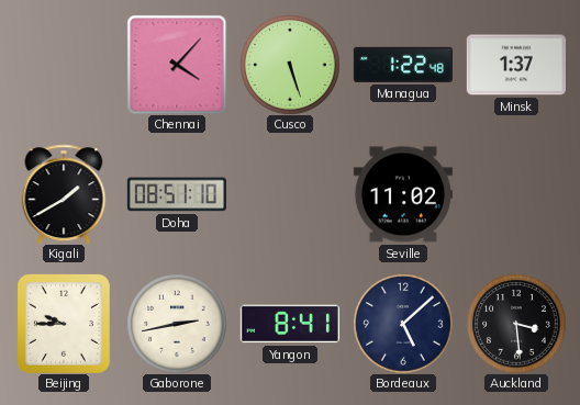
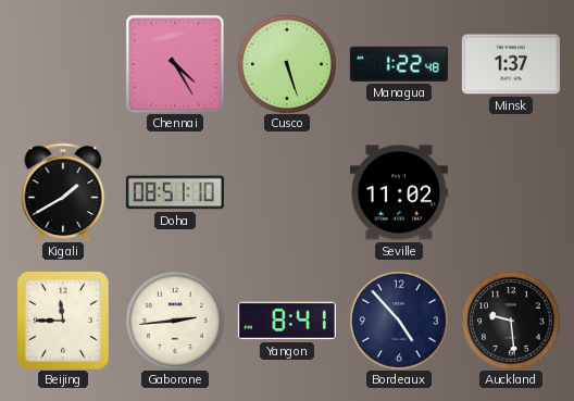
Chennai: 4:07 -> 4:25 (175, 64)
Beijing: 9:45 -> 11:45 (63, 321)
Gaborone: 2:43 -> 2:44 (175, 321)
Bordeaux: 5:08 -> 4:53 (399, 321)
Auckland: 3:29 -> 9:29 (511, 321)
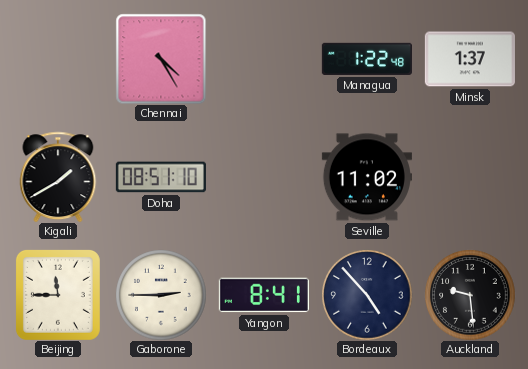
Cusco: 5:27 -> none (287, 64)
Gaborone: 2:44 -> 2:45 (161, 295)
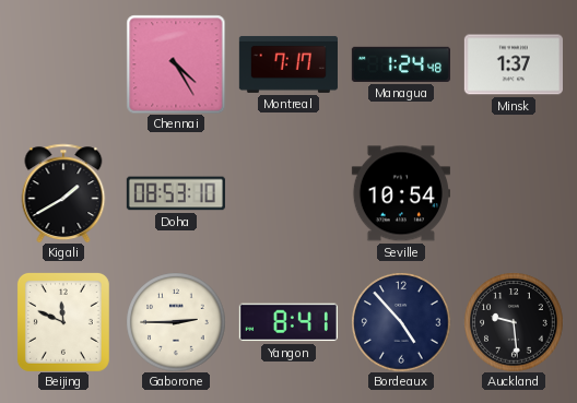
Montreal: none -> 7:17 (288, 64)
Managua: 1:22 -> 1:24 (401, 64)
Doha: 08:51 -> 08:53 (176, 193)
Seville: 11:02 -> 10:54 (401, 193)
Beijing: 11:45 -> 11:49 (63, 322)
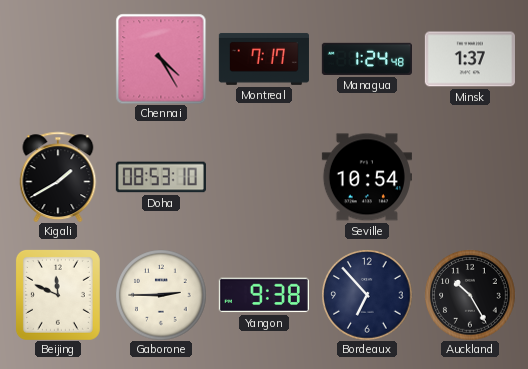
Yangon: 8:41 -> 9:38 (264, 295)
Bordeaux: 4:53 -> 6:53 (367, 295)
Auckland: 9:29 -> 10:25 (470, 295)
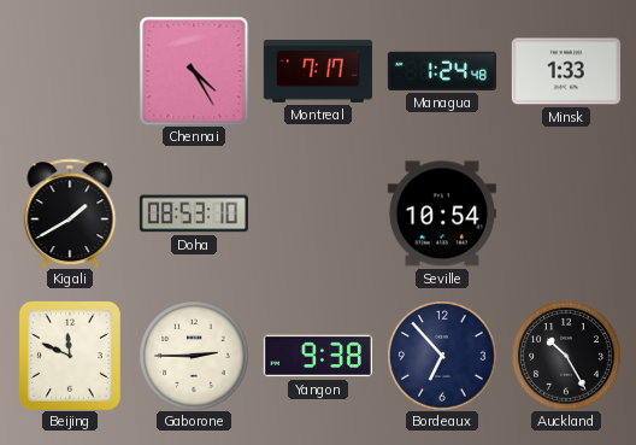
Minsk: 1:37 -> 1:33 (566, 71)
